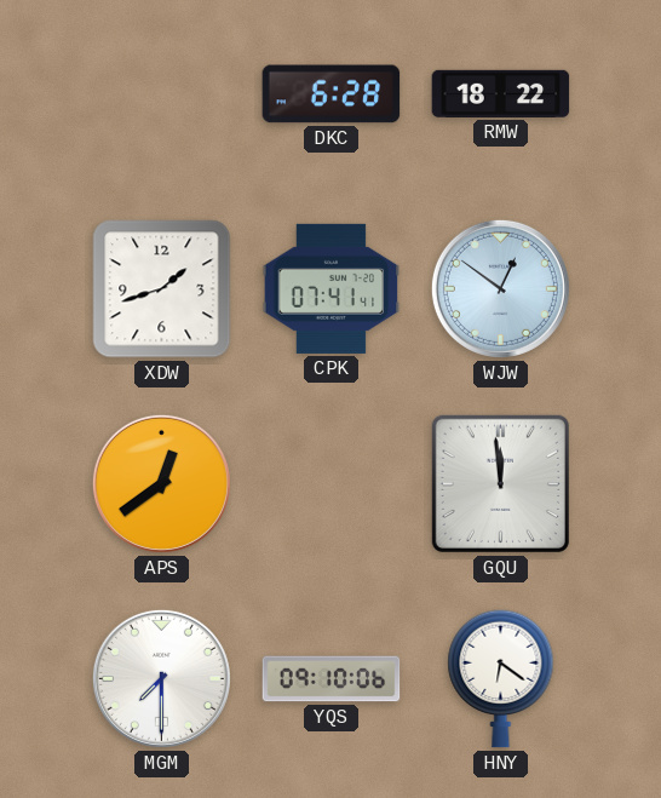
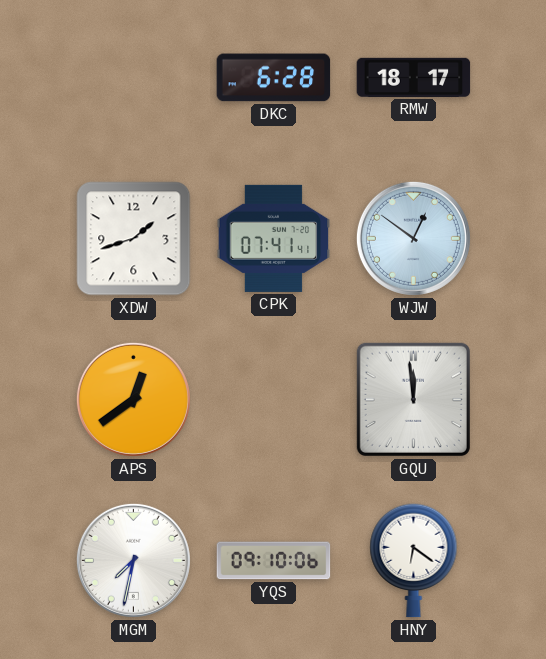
RMW: 18:22 -> 18:17 (414, 77)
MGM: 7:30 -> 7:32 (133, 560)
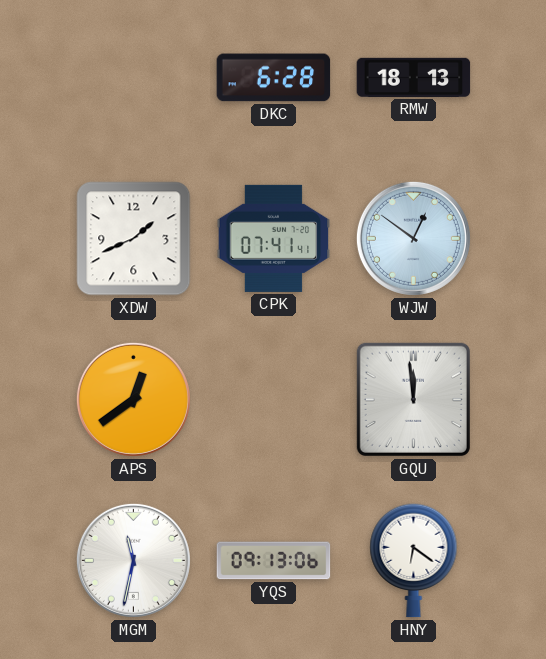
RMW: 18:17 -> 18:13 (414, 77)
XDW: 1:42 -> 1:41 (134, 239)
MGM: 7:32 -> 11:32 (133, 560)
YQS: 09:10 -> 09:13 (274, 561)
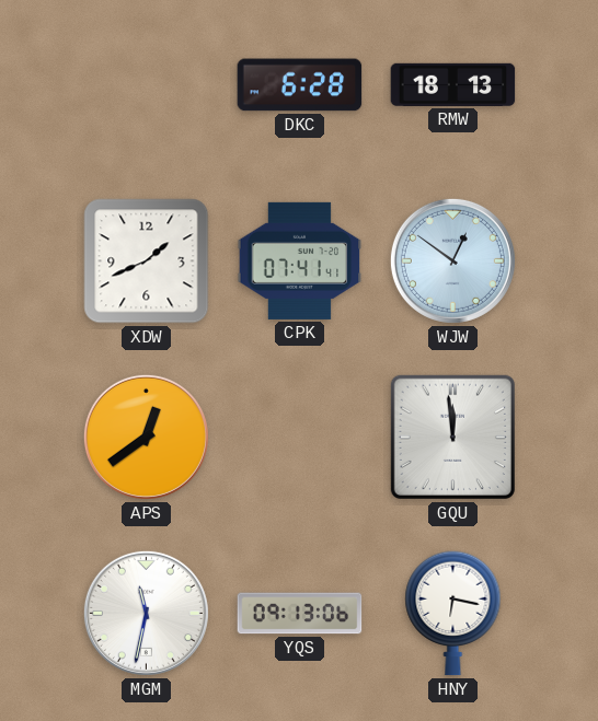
HNY: 6:21 -> 6:17 (453, 614)
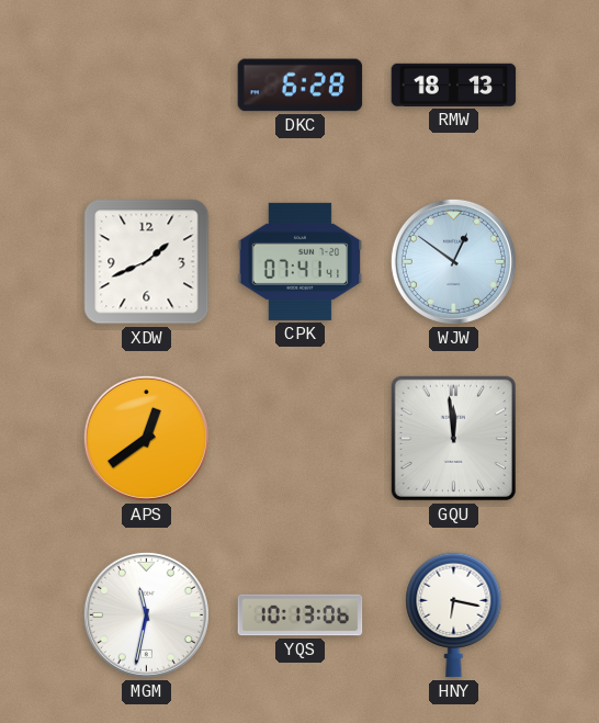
YQS: 09:13 -> 10:13 (301, 615)
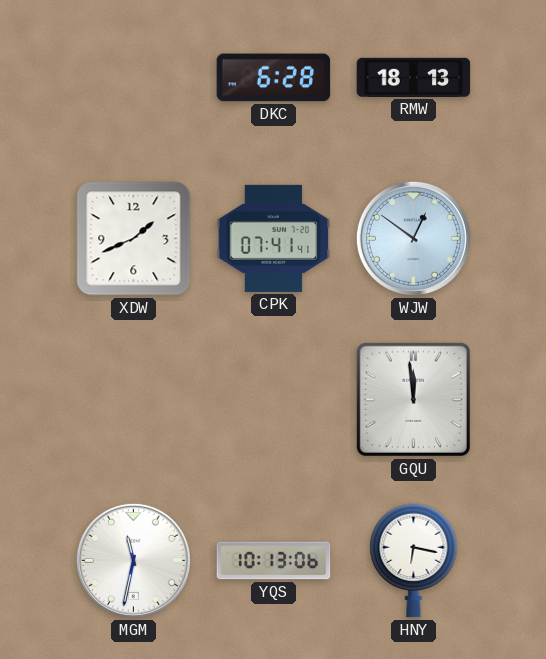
APS: 12:39 -> none (146, 438)
